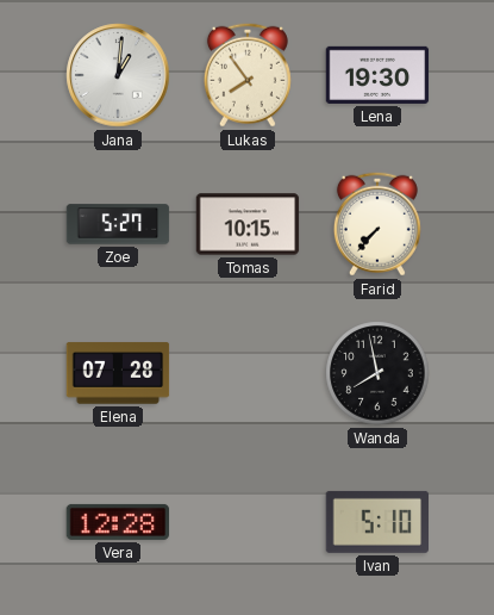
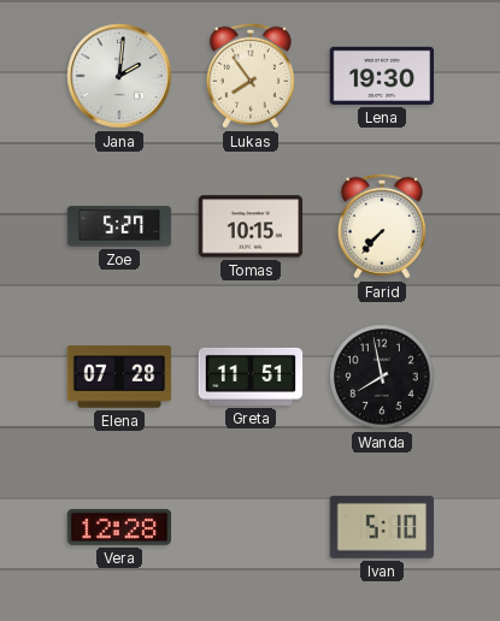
Jana: 1:01 -> 2:01 (119, 76)
Greta: none -> 11:51 (251, 377)
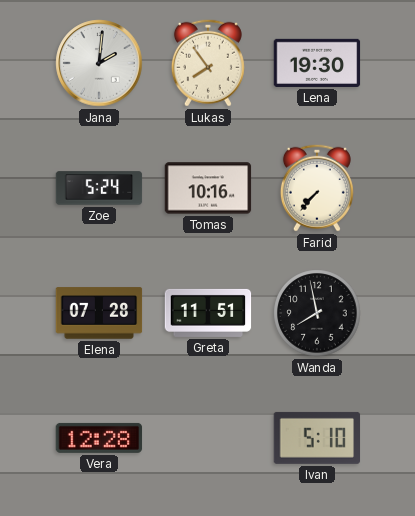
Zoe: 5:27 -> 5:24 (99, 188)
Tomas: 10:15 -> 10:16 (208, 188)
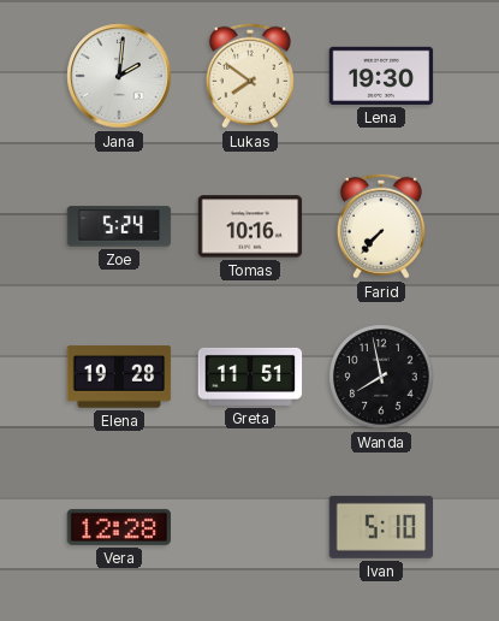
Lukas: 7:54 -> 7:51 (250, 76)
Elena: 07:28 -> 19:28 (119, 377)
